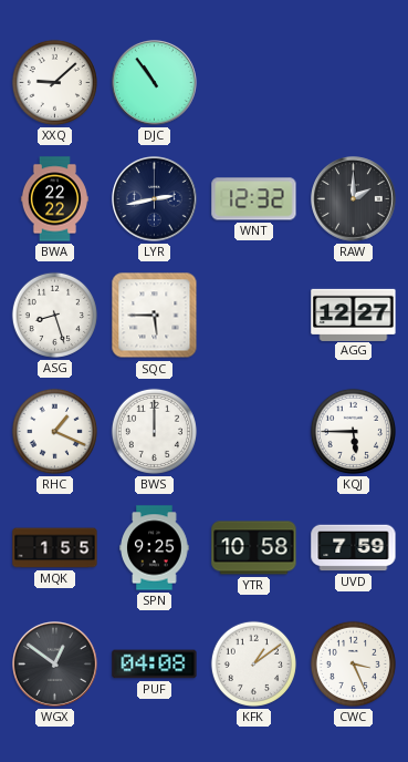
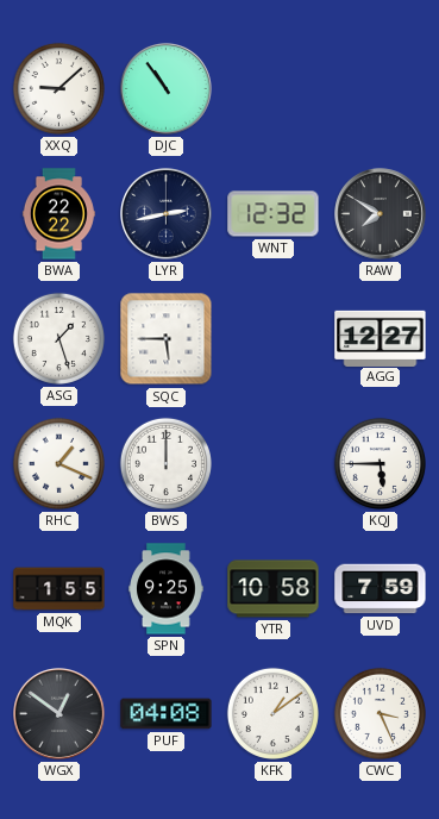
RAW: 2:00 -> 7:50 (381, 214)
ASG: 8:27 -> 1:27 (58, 338)
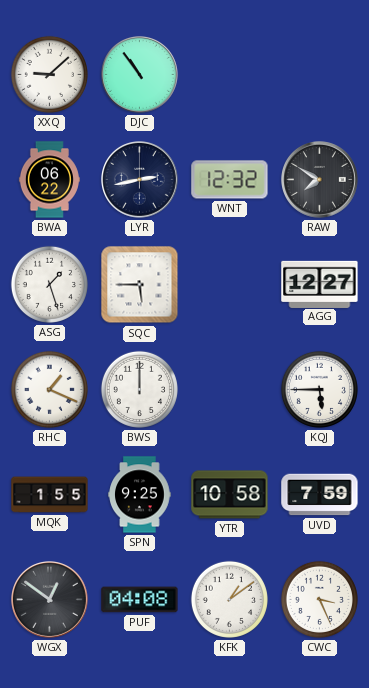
BWA: 22:22 -> 06:22 (49, 180)
